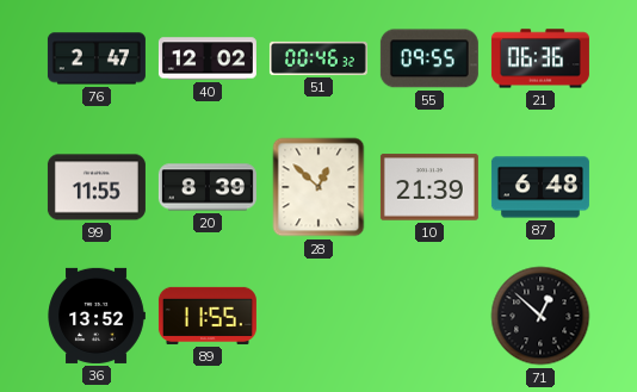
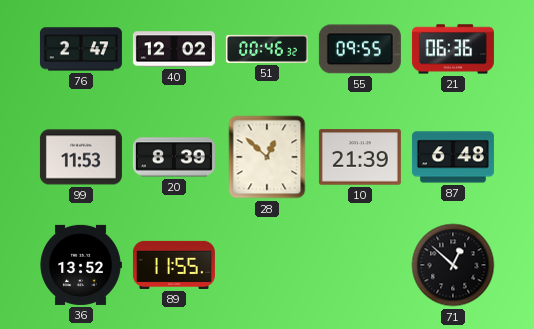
99: 11:55 -> 11:53 (81, 157)
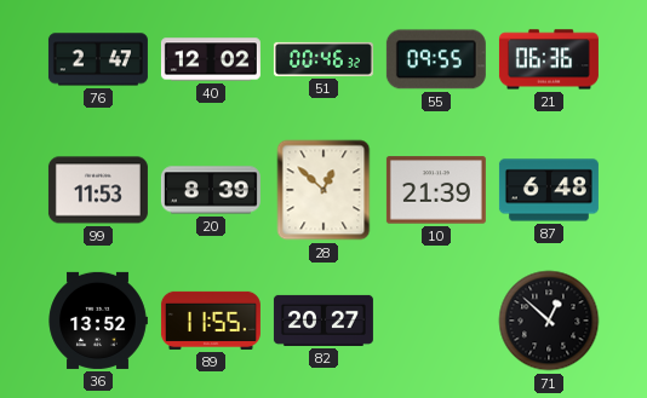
82: none -> 20:27 (323, 321)
